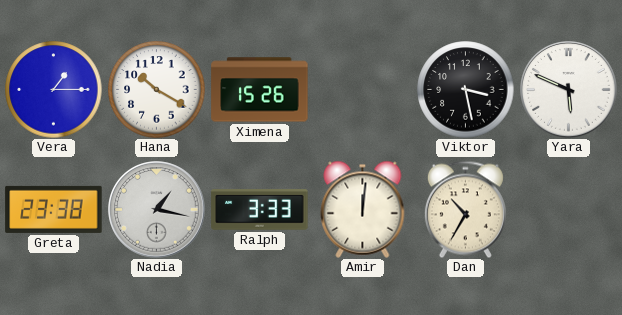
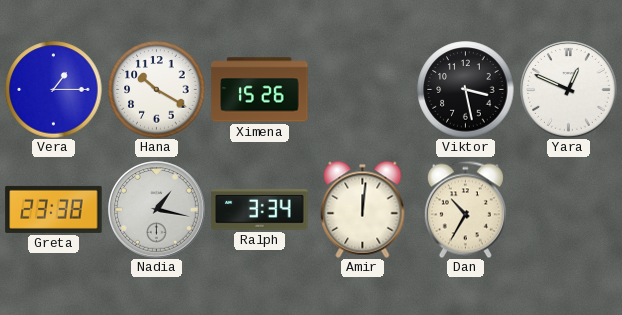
Yara: 5:49 -> 12:49 (569, 90)
Ralph: 3:33 -> 3:34 (260, 210)
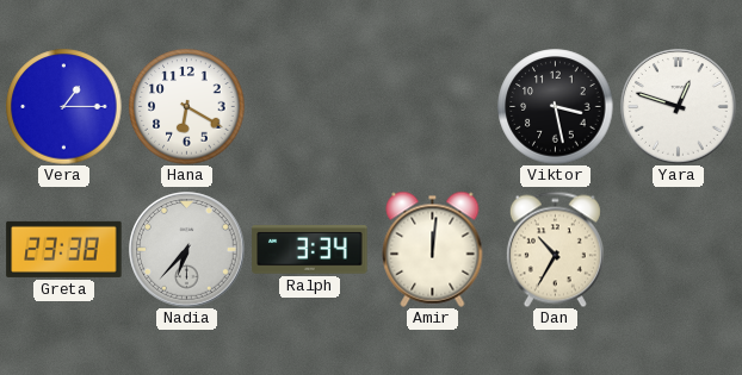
Hana: 10:20 -> 6:20 (187, 107)
Ximena: 15:26 -> none (260, 90)
Yara: 12:49 -> 12:48 (679, 107)
Nadia: 1:17 -> 6:37 (187, 250)
